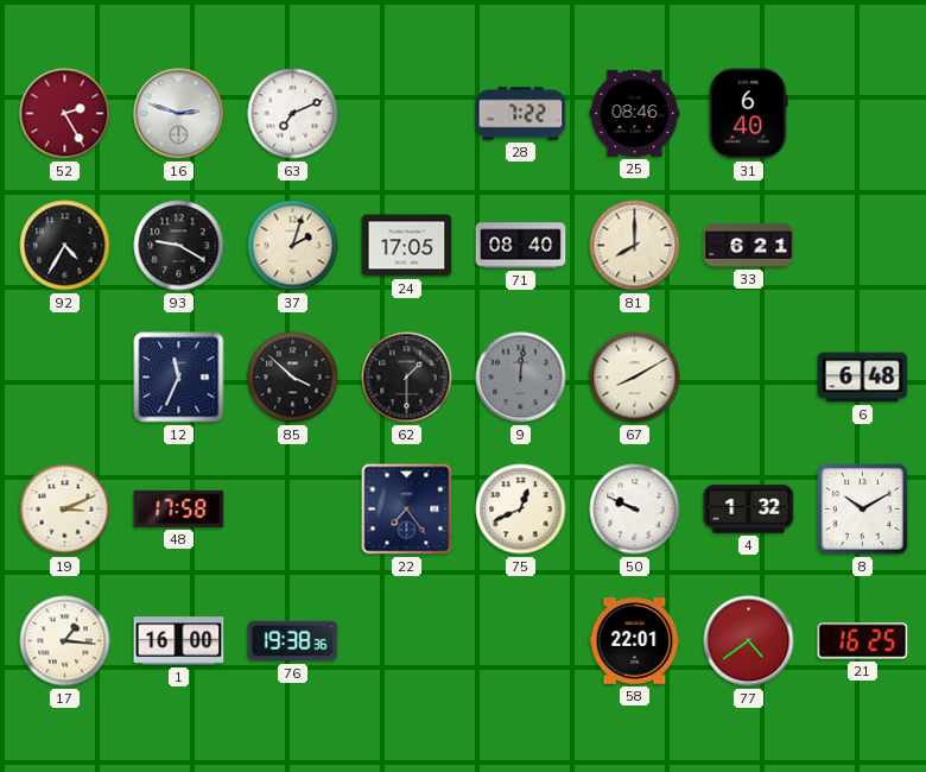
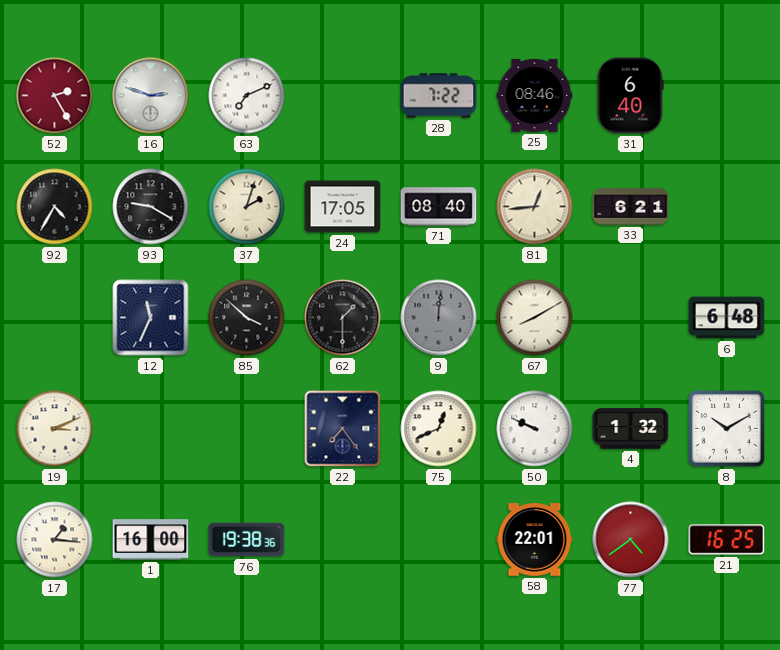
81: 8:00 -> 12:44 (535, 207)
48: 17:58 -> none (179, 508)
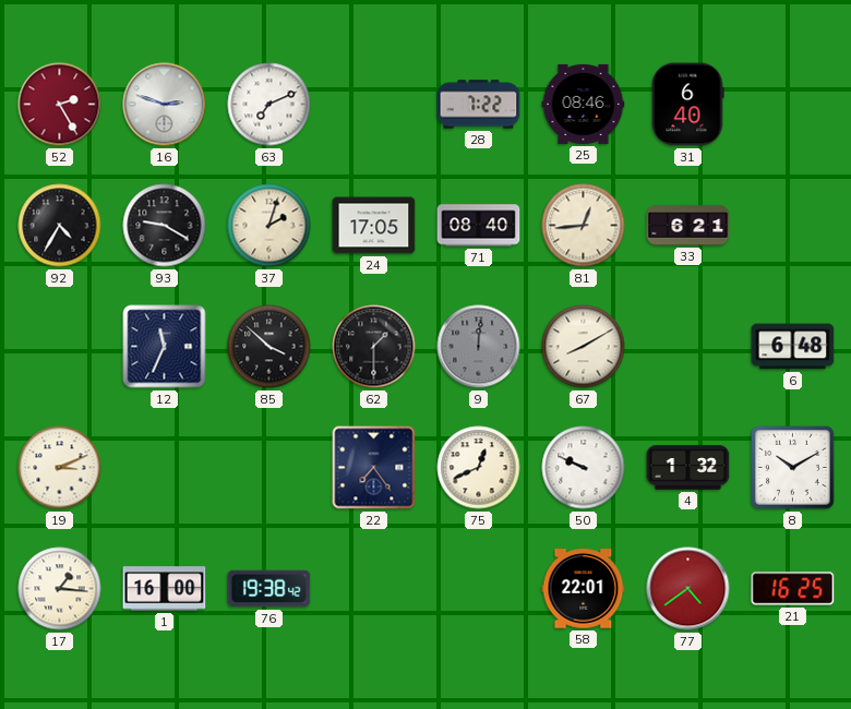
76: 19:38:36 -> 19:38:42 (269, 589)
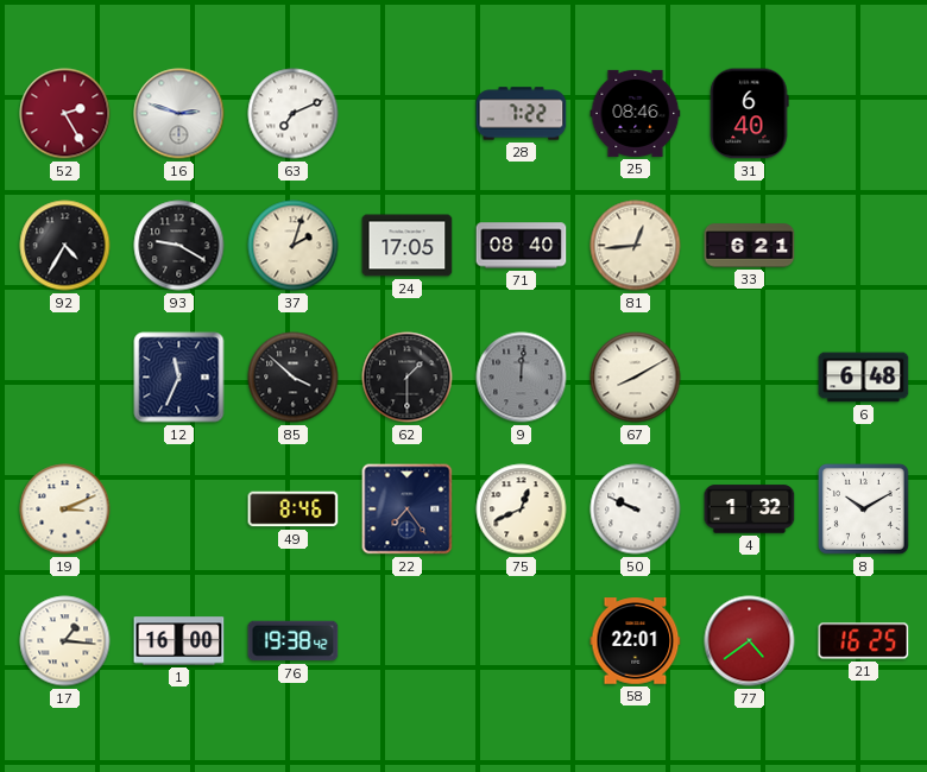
49: none -> 8:46 (294, 510)
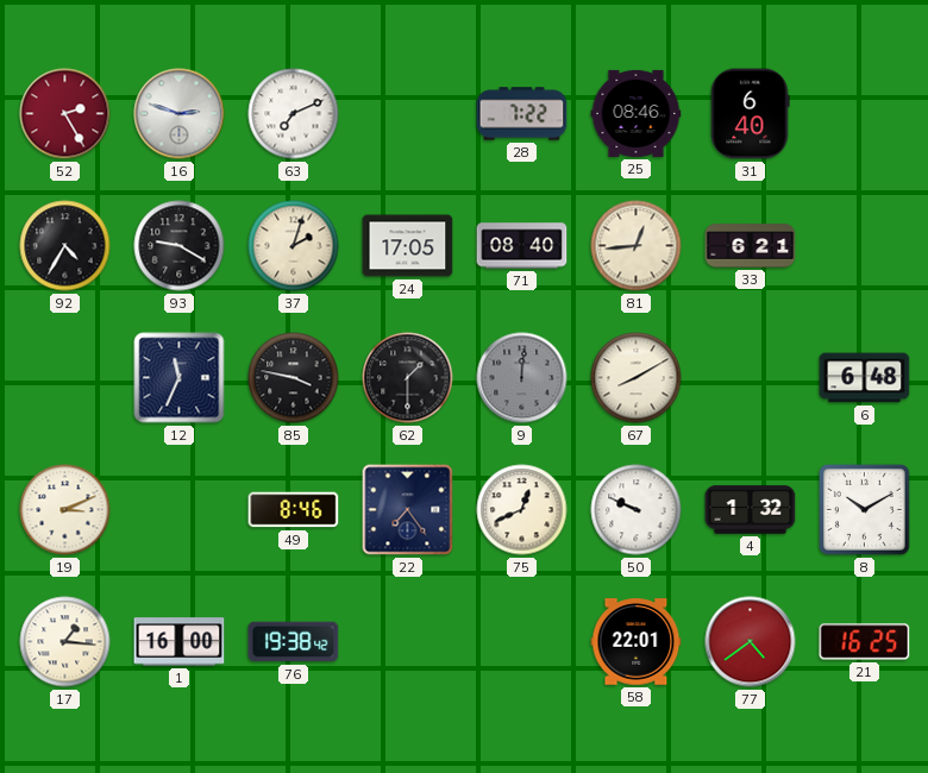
85: 3:52 -> 3:47 (294, 378)
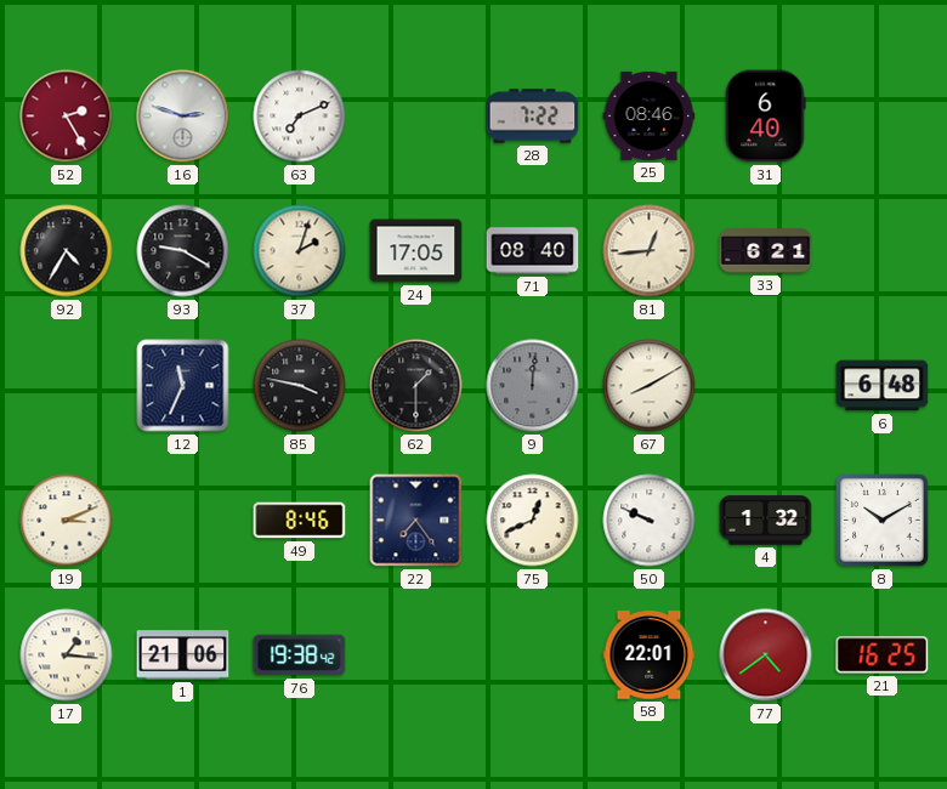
1: 16:00 -> 21:06 (183, 655)
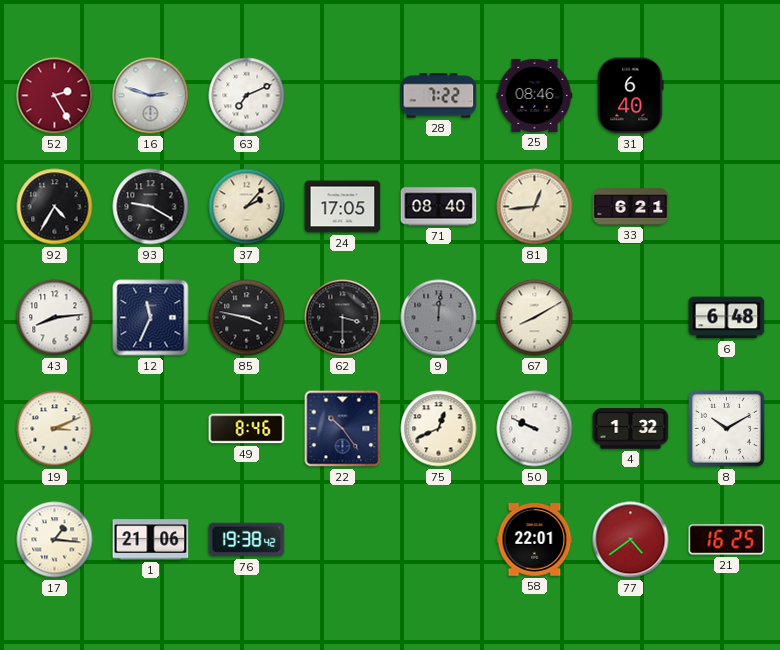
37: 2:03 -> 2:07 (247, 207)
43: none -> 8:14 (55, 318)
62: 1:30 -> 3:30 (343, 318)
22: 7:24 -> 10:24 (343, 429)
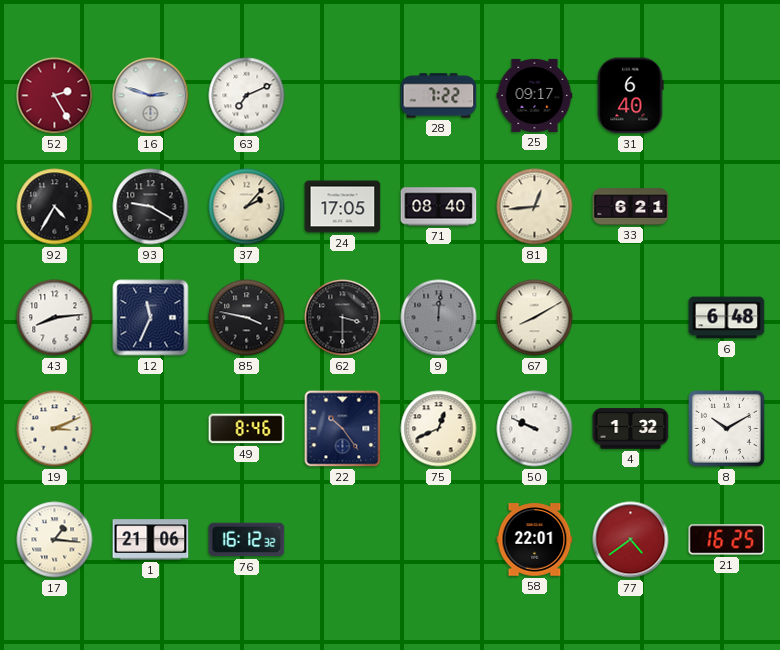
25: 08:46 -> 09:17 (535, 95)
76: 19:38 -> 16:12 (247, 540)
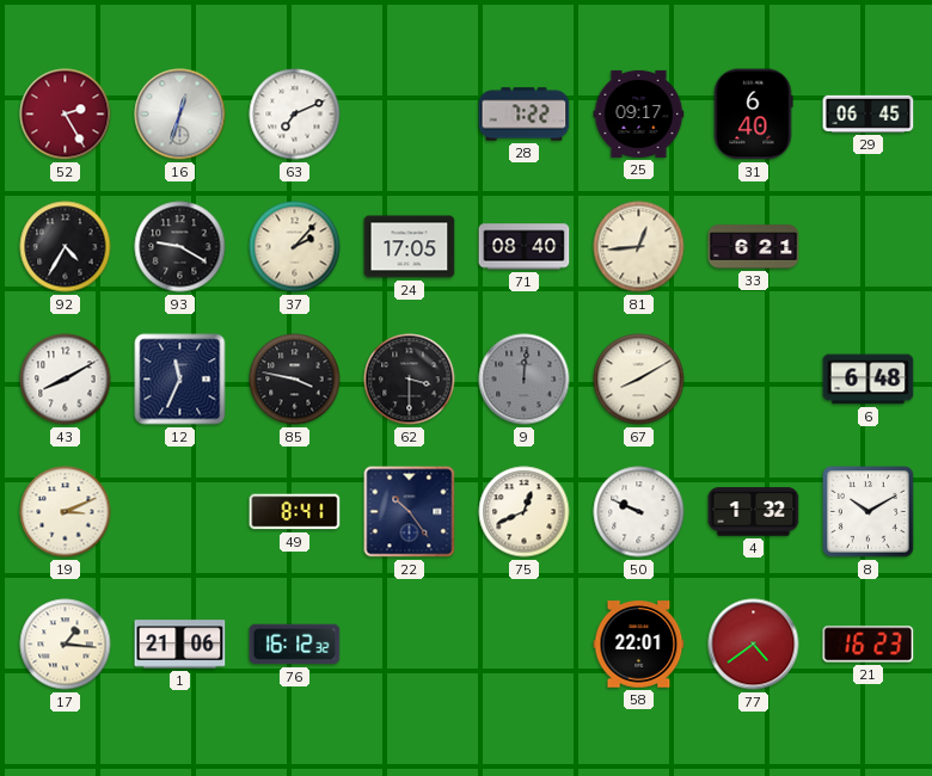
16: 2:48 -> 12:33 (180, 115)
29: none -> 06:45 (869, 113)
43: 8:14 -> 8:10 (66, 380)
49: 8:46 -> 8:41 (295, 512)
21: 16:25 -> 16:23 (869, 645)
